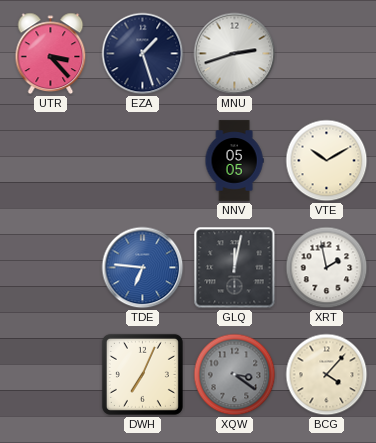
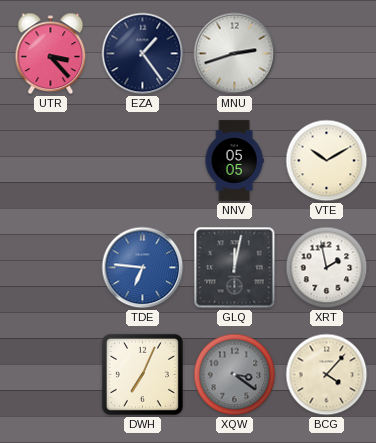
EZA: 1:27 -> 1:24 (143, 54)
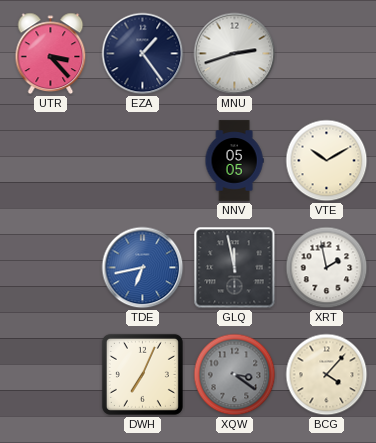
TDE: 6:46 -> 6:43 (143, 268)
GLQ: 12:02 -> 11:58 (235, 268)
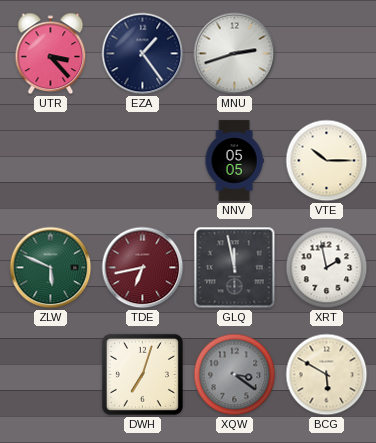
VTE: 10:10 -> 10:15 (327, 161)
ZLW: none -> 5:49 (51, 268)
TDE dial: blue -> burgundy (143, 268)
DWH: 7:04 -> 7:03 (142, 374)
BCG: 4:07 -> 5:50 (327, 375)
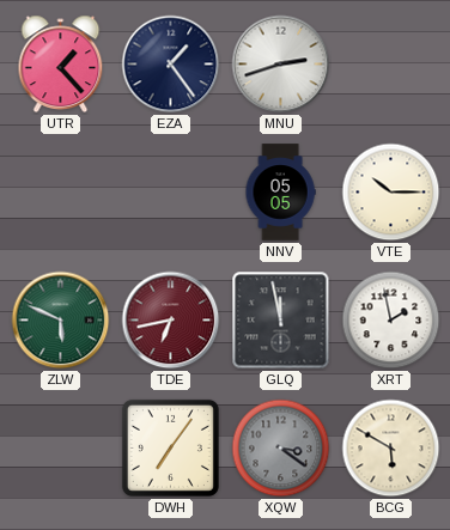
UTR: 3:23 -> 1:23 (61, 65)
DWH: 7:03 -> 7:06 (170, 447)
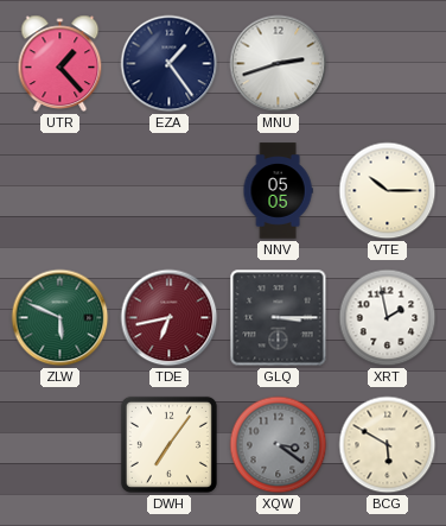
GLQ: 11:58 -> 3:15 (279, 318)
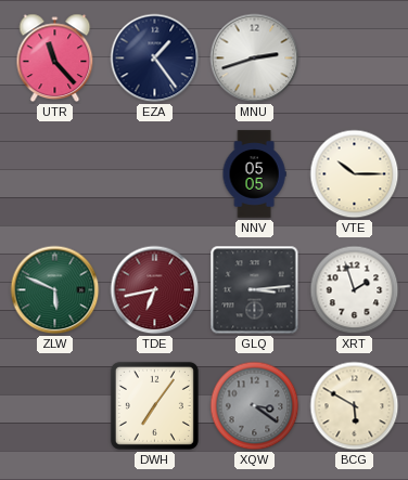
UTR: 1:23 -> 11:23 (55, 59)
GLQ: 3:15 -> 3:14 (255, 290)
XRT: 1:58 -> 1:57 (355, 290)
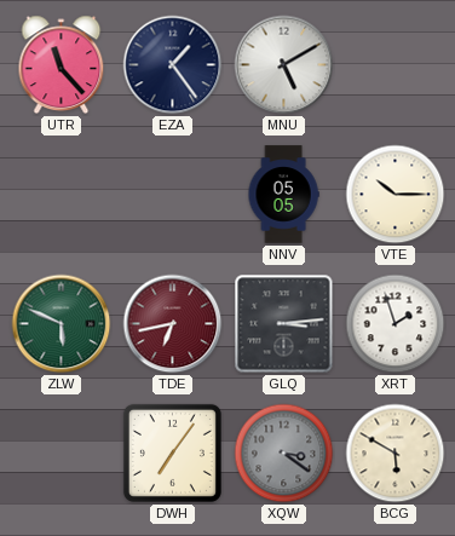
MNU: 2:42 -> 5:10 (284, 65)
